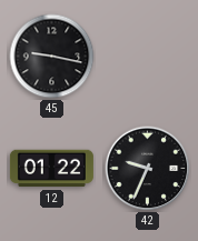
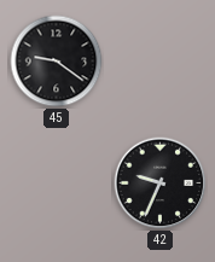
45: 9:17 -> 9:21 (57, 62)
12: 01:22 -> none (51, 169)
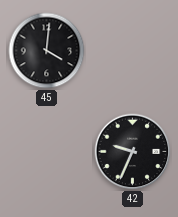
45: 9:21 -> 4:01 (47, 51)
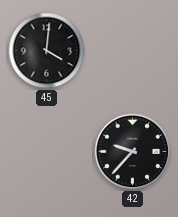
42: 9:34 -> 9:37 (133, 152)
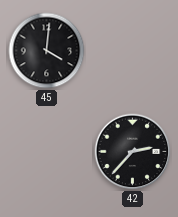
42: 9:37 -> 2:37 (133, 152)
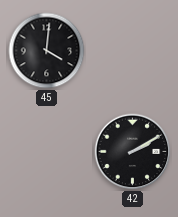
42: 2:37 -> 2:10 (133, 152)
